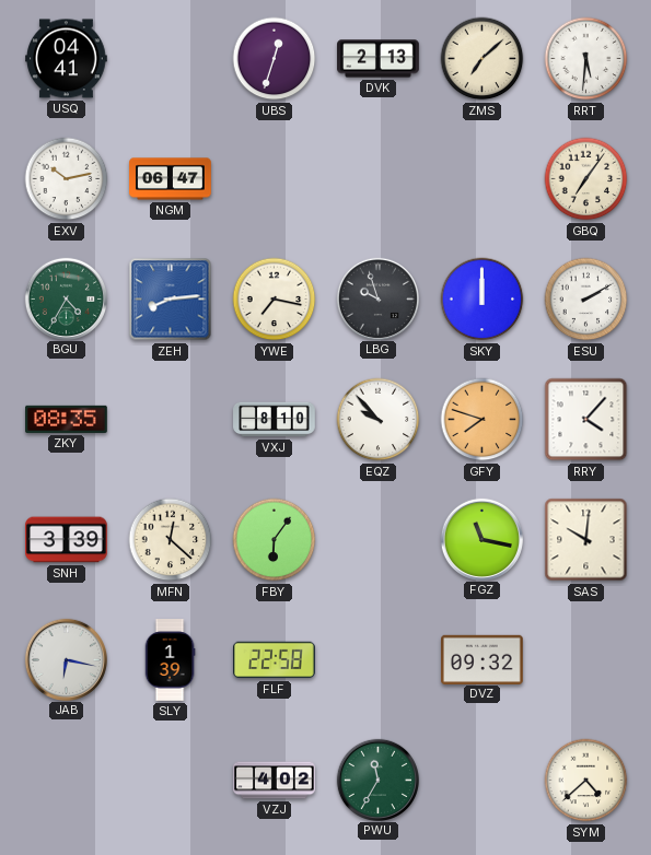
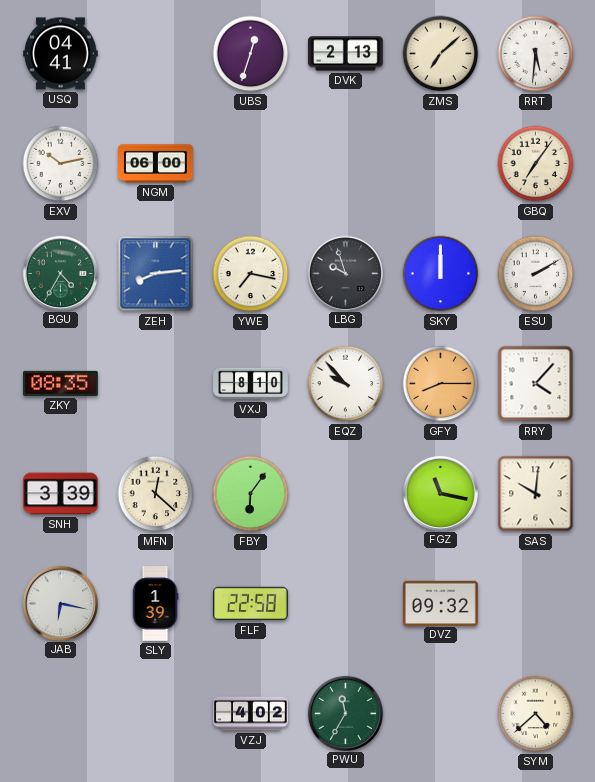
NGM: 06:47 -> 06:00 (156, 164)
GFY: 7:48 -> 8:15 (441, 384)
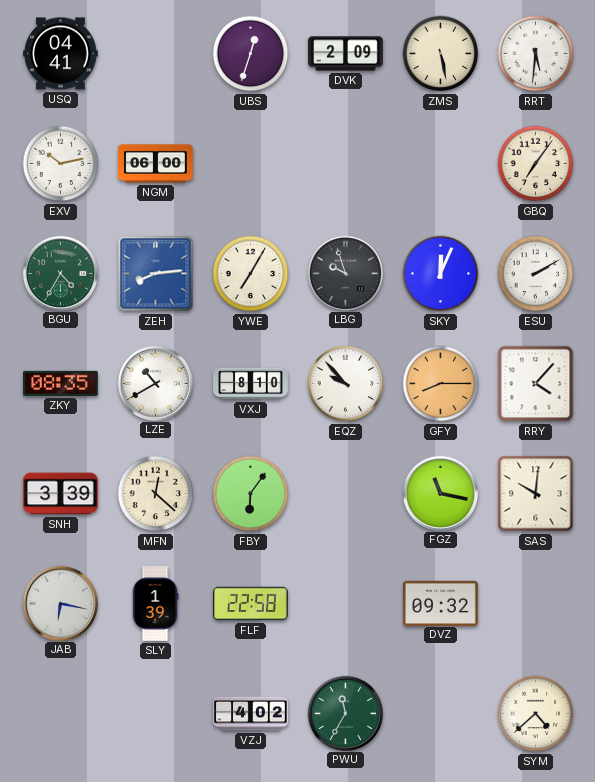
DVK: 2:13 -> 2:09 (346, 54)
ZMS: 7:08 -> 5:28 (441, 54)
YWE: 7:17 -> 7:05 (251, 274)
SKY: 12:00 -> 12:04 (441, 274)
LZE: none -> 10:40 (155, 383)
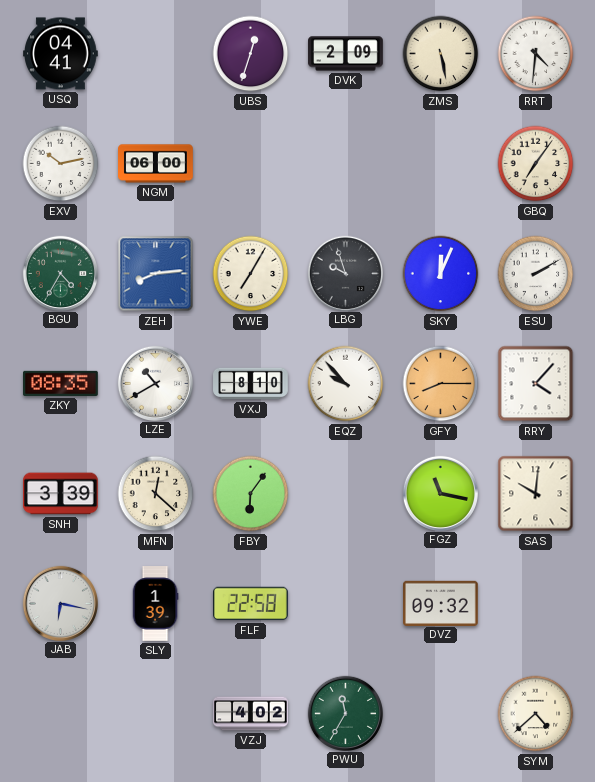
RRT: 5:31 -> 4:31 (536, 54)
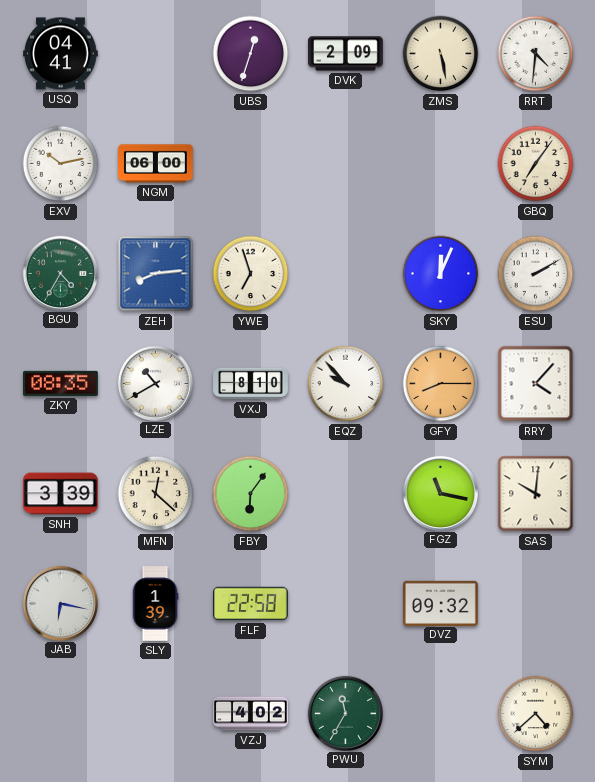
YWE: 7:05 -> 6:57 (251, 274)
LBG: 9:57 -> none (345, 273)
